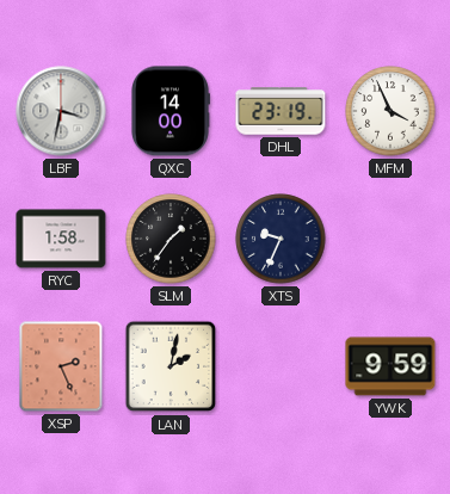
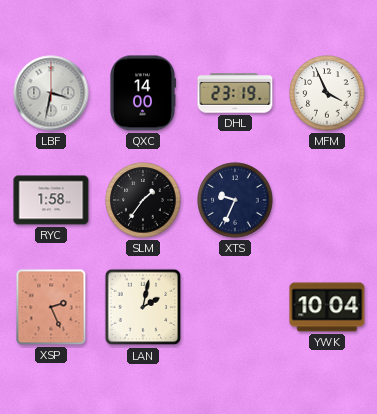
YWK: 9:59 -> 10:04 (327, 307)
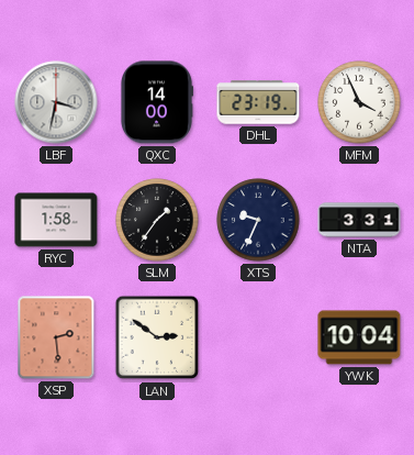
NTA: none -> 3:31 (359, 220)
XSP: 2:26 -> 2:29 (56, 337)
LAN: 2:02 -> 2:51 (157, 337)
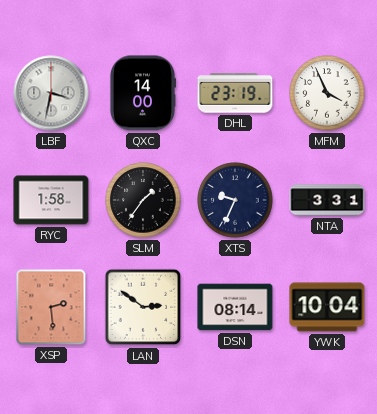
DSN: none -> 08:14 (235, 307)
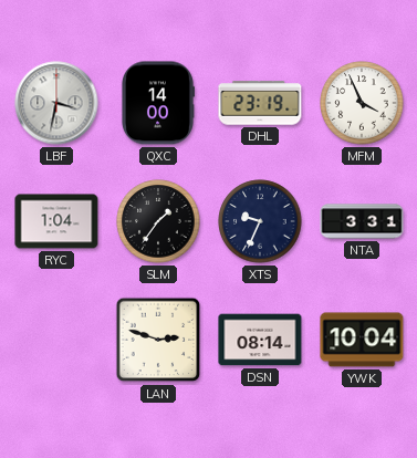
RYC: 1:58 -> 1:04 (56, 221)
XSP: 2:29 -> none (51, 307)
LAN: 2:51 -> 2:48 (158, 340)
